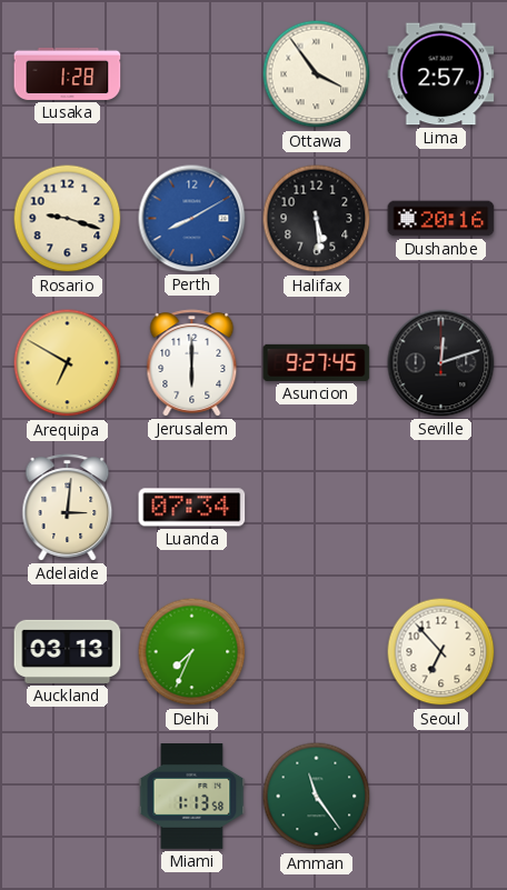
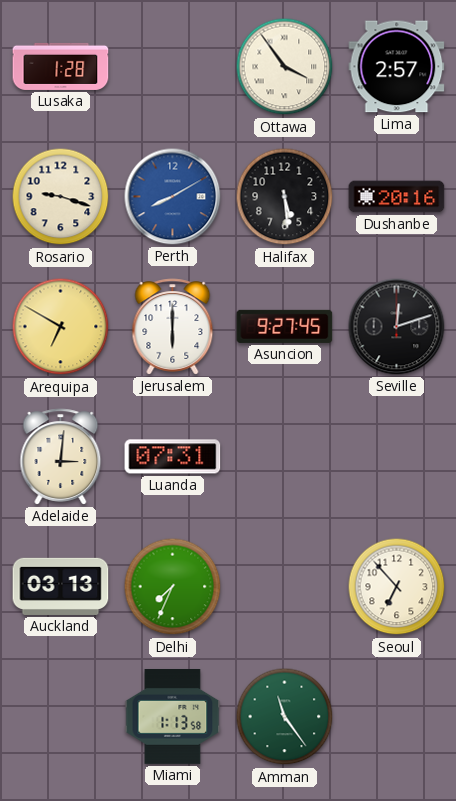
Luanda: 07:34 -> 07:31 (173, 457)
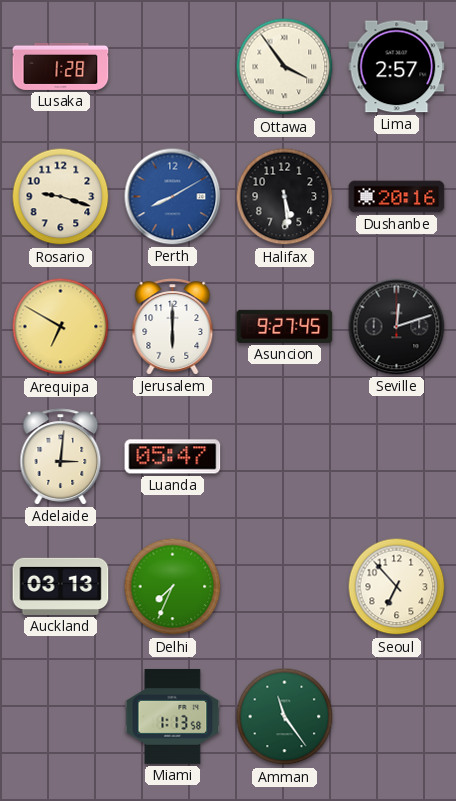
Luanda: 07:31 -> 05:47 (173, 457)
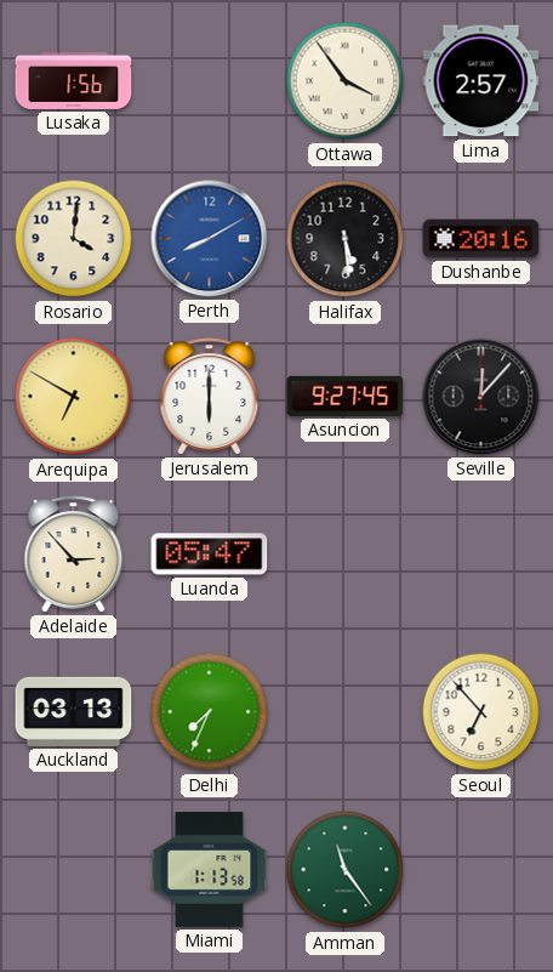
Lusaka: 1:28 -> 1:56 (74, 80)
Rosario: 9:18 -> 4:01 (74, 239)
Seville: 12:12 -> 12:07 (481, 397)
Adelaide: 3:01 -> 2:53 (74, 555)
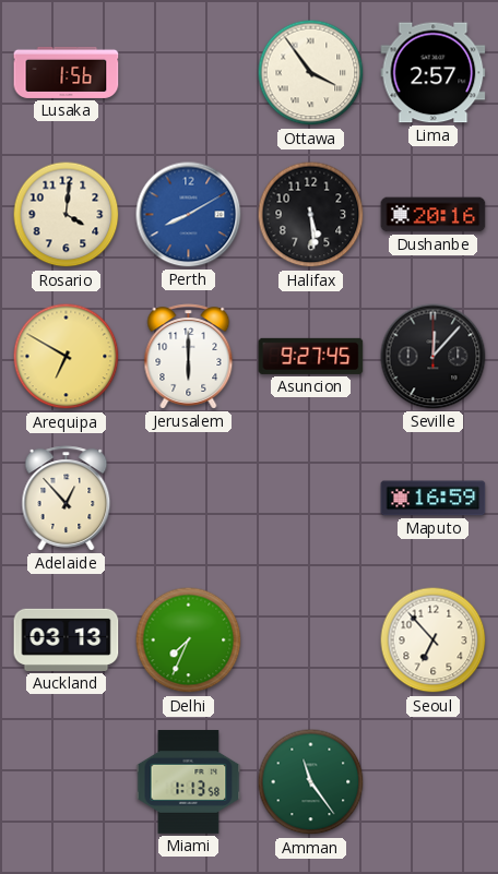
Adelaide: 2:53 -> 12:53 (67, 499)
Luanda: 05:47 -> none (210, 555)
Maputo: none -> 16:59 (434, 499)
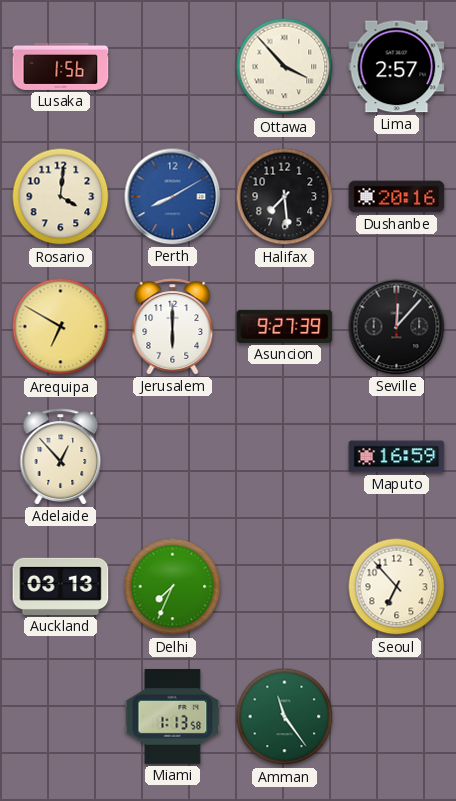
Ottawa: 3:54 -> 3:53 (285, 67)
Halifax: 5:29 -> 7:29 (285, 197)
Asuncion: 9:27:45 -> 9:27:39 (285, 326)
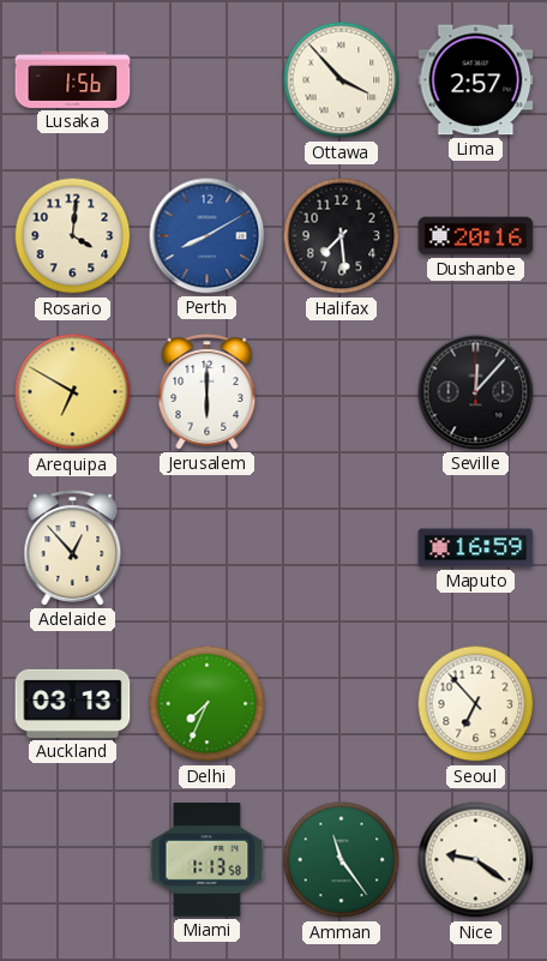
Asuncion: 9:27 -> none (285, 326)
Nice: none -> 9:21 (476, 860)
